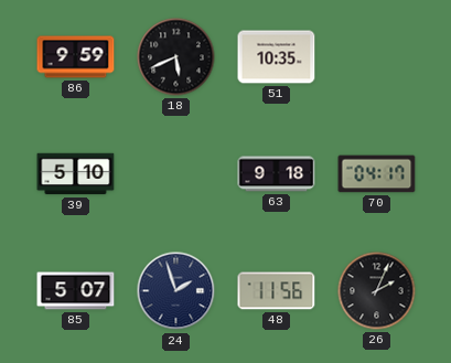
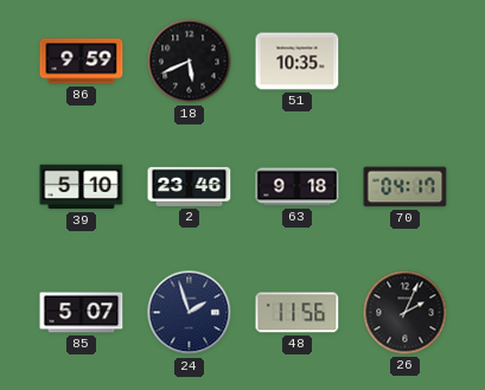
2: none -> 23:46 (190, 186)
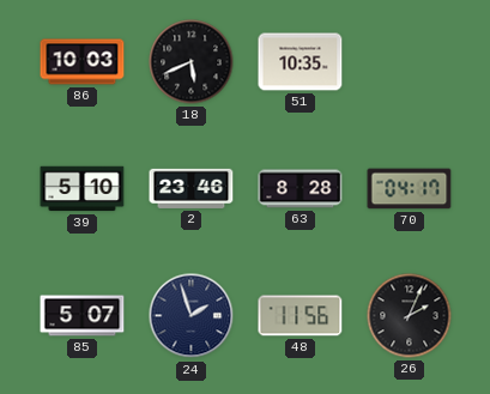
86: 9:59 -> 10:03 (83, 62)
63: 9:18 -> 8:28 (301, 189)
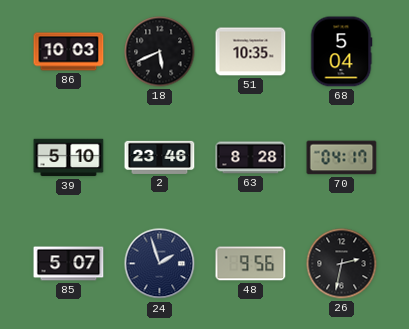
68: none -> 5:04 (341, 52)
48: 11:56 -> 9:56 (251, 264)
26: 2:04 -> 2:32 (342, 264)
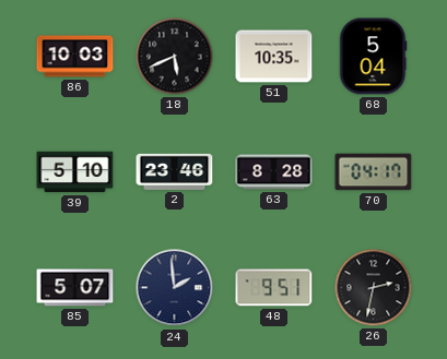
24: 1:57 -> 1:59 (175, 288)
48: 9:56 -> 9:51 (274, 288)
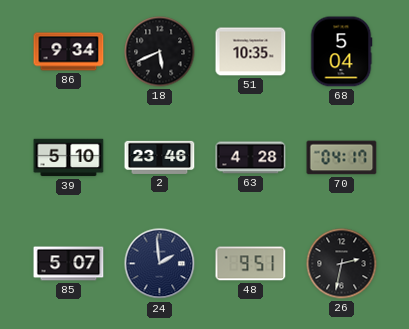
86: 10:03 -> 9:34 (69, 52)
63: 8:28 -> 4:28 (251, 158)
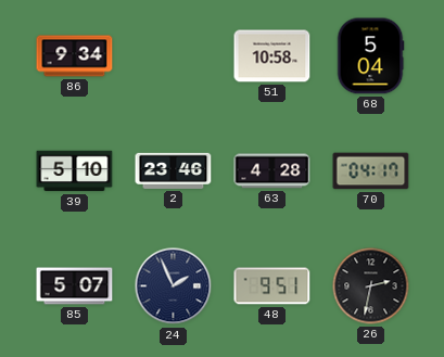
18: 5:41 -> none (160, 52)
51: 10:35 -> 10:58 (272, 56)
24: 1:59 -> 1:56 (174, 286)
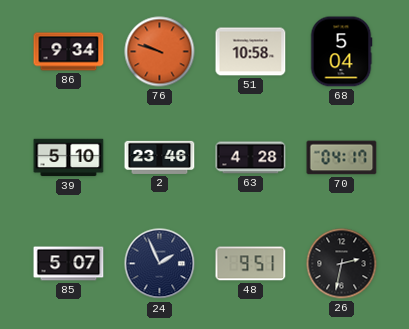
76: none -> 9:48 (160, 52)
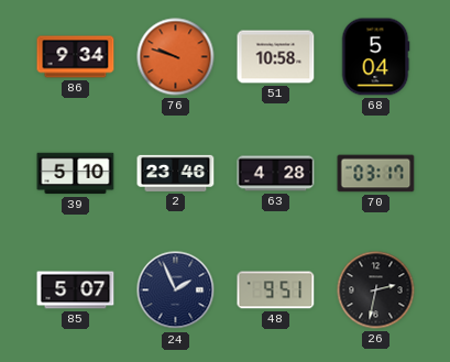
70: 04:17 -> 03:17 (376, 174)
